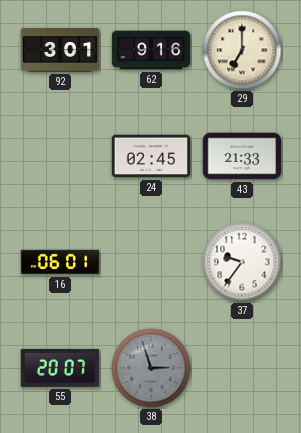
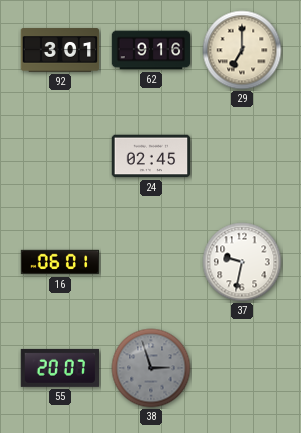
43: 21:33 -> none (242, 156)
37: 9:36 -> 9:32 (242, 262)
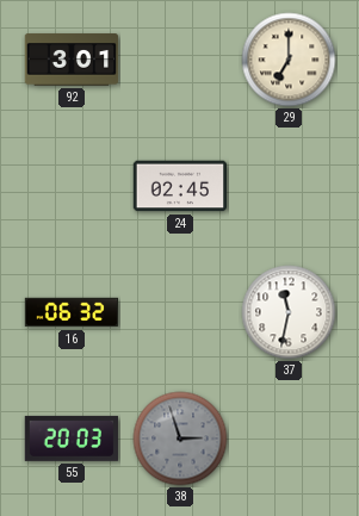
62: 9:16 -> none (151, 50)
16: 06:01 -> 06:32 (72, 312)
37: 9:32 -> 11:32 (289, 312)
55: 20:07 -> 20:03 (70, 439)
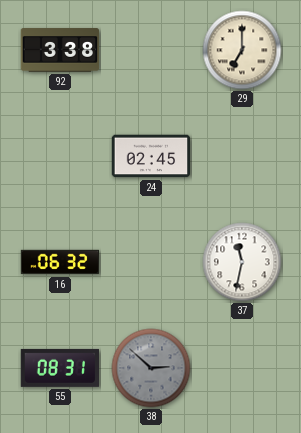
92: 3:01 -> 3:38 (60, 50)
55: 20:03 -> 08:31 (59, 368)
38: 2:57 -> 2:52 (151, 368)
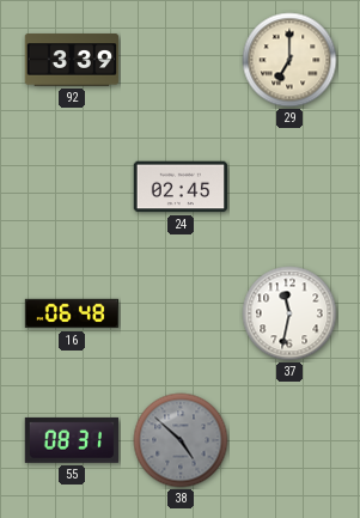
92: 3:38 -> 3:39 (72, 60)
16: 06:32 -> 06:48 (72, 313)
38: 2:52 -> 4:52 (181, 440)
